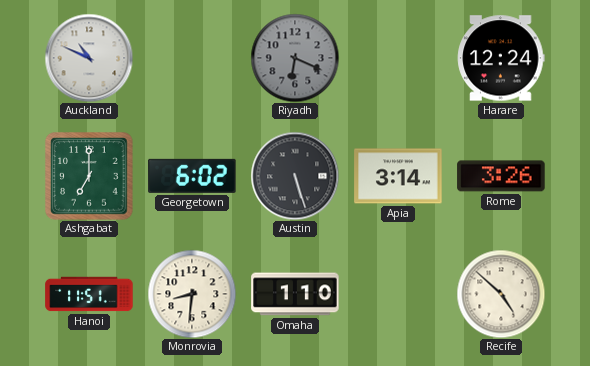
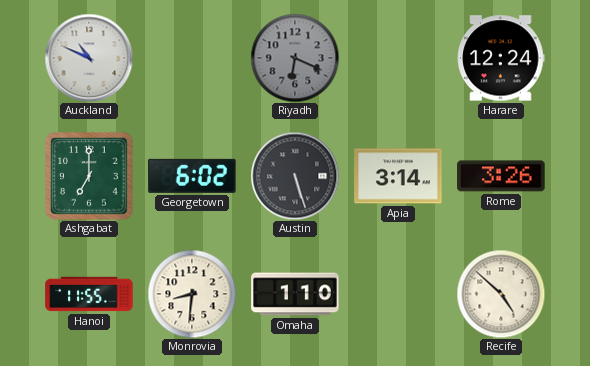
Hanoi: 11:51 -> 11:55 (89, 294)
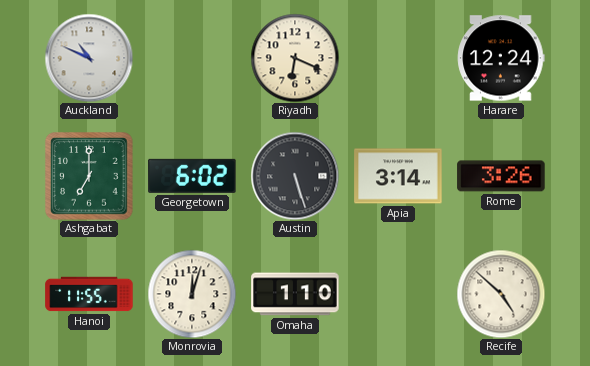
Riyadh dial: grey -> cream (295, 58)
Monrovia: 8:31 -> 12:03 (192, 294)
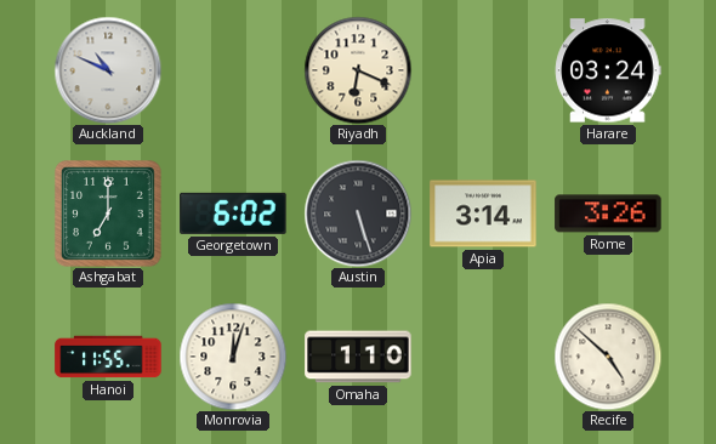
Harare: 12:24 -> 03:24 (608, 70)
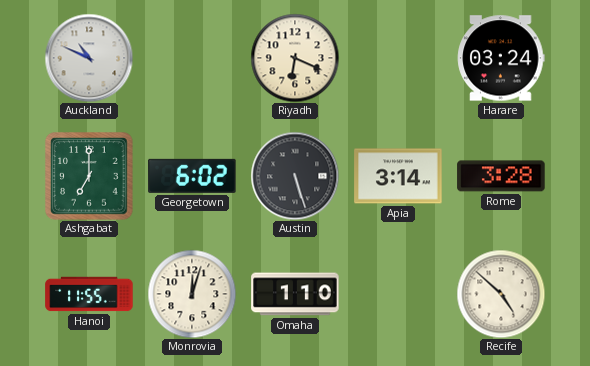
Rome: 3:26 -> 3:28 (501, 176)
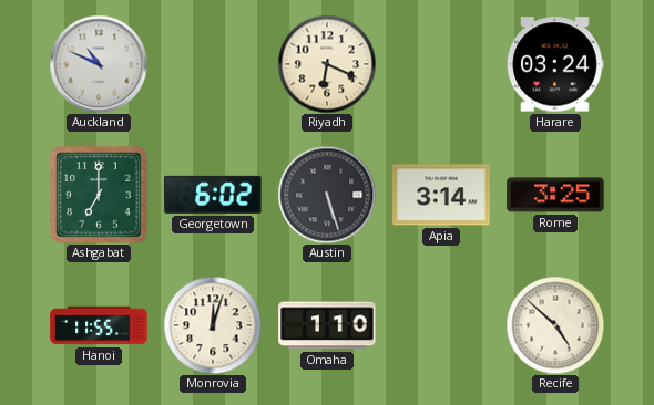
Rome: 3:28 -> 3:25 (555, 195)
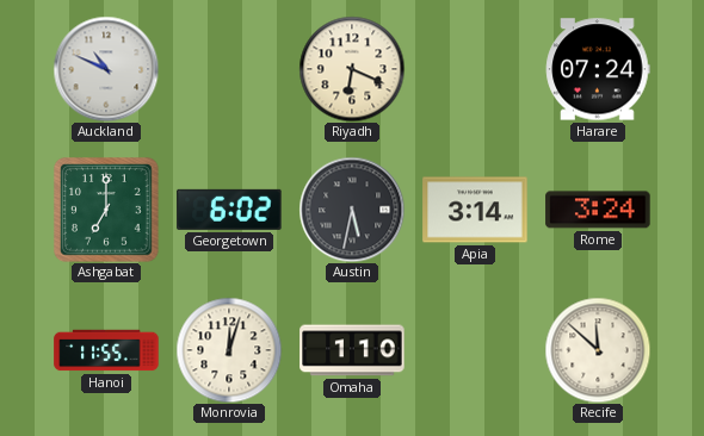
Harare: 03:24 -> 07:24 (598, 69)
Austin: 5:27 -> 5:32 (352, 210)
Rome: 3:25 -> 3:24 (598, 210)
Recife: 4:52 -> 11:52 (598, 350)
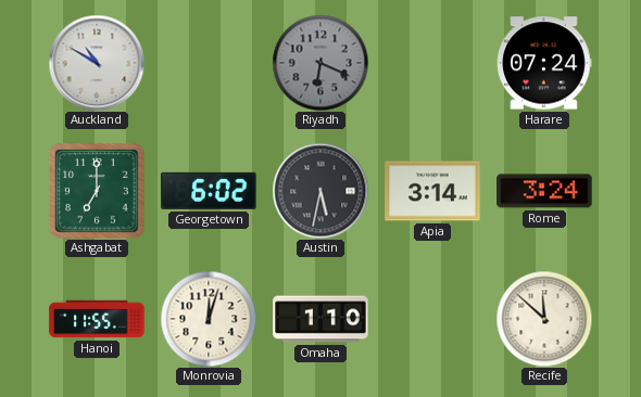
Auckland: 10:49 -> 10:50 (97, 63)
Riyadh dial: cream -> grey (320, 63)
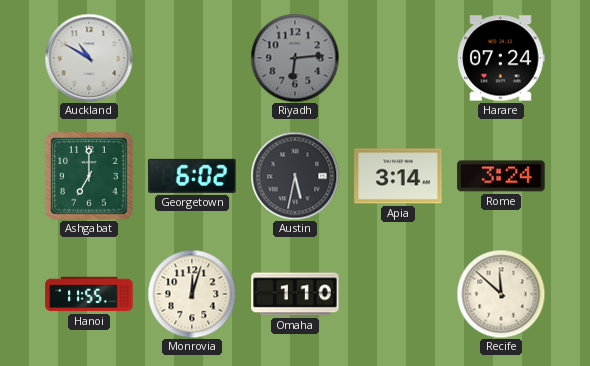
Riyadh: 6:19 -> 6:14 (295, 58)
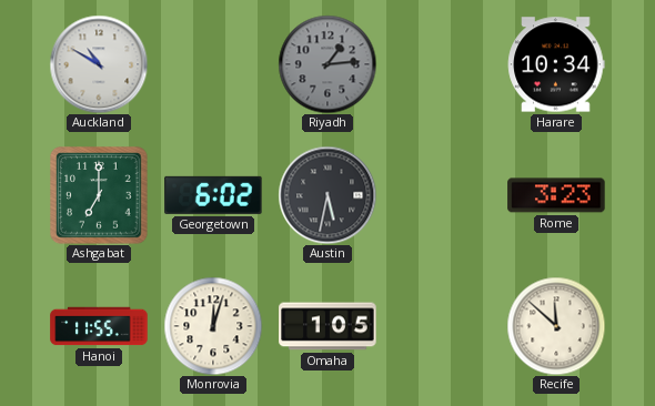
Riyadh: 6:14 -> 1:14 (327, 64)
Harare: 07:24 -> 10:34 (556, 64)
Apia: 3:14 -> none (398, 176)
Rome: 3:24 -> 3:23 (556, 195)
Omaha: 1:10 -> 1:05 (327, 326)
